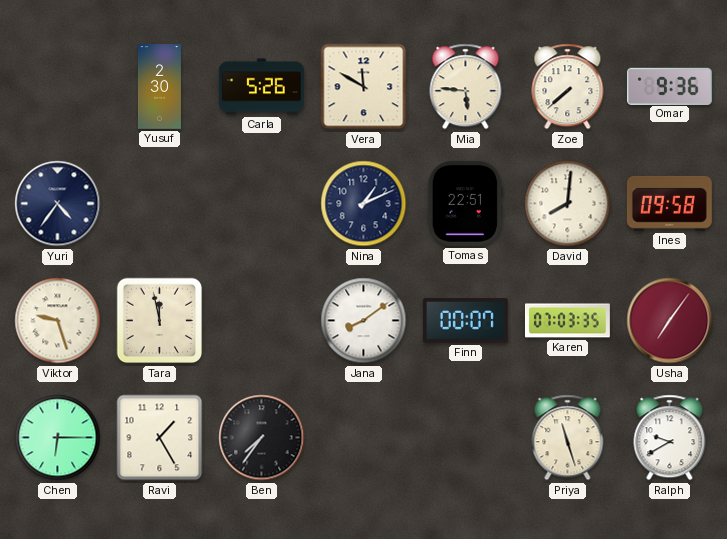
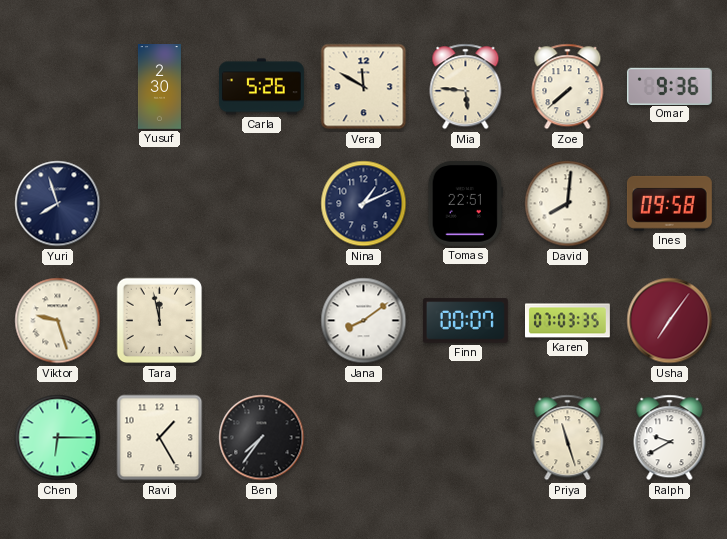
Yuri: 4:36 -> 7:57 (58, 204)
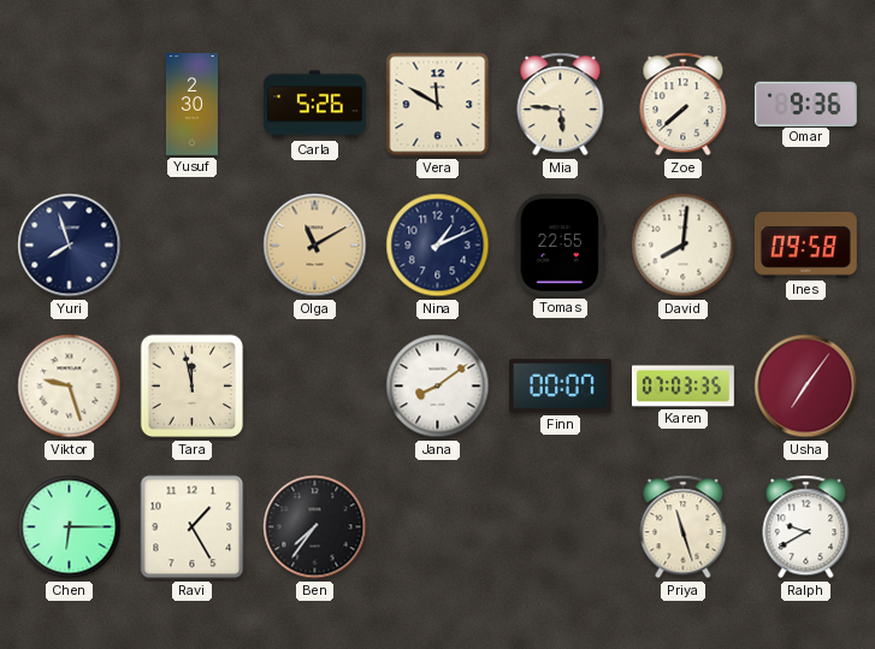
Olga: none -> 11:10 (315, 246)
Tomas: 22:51 -> 22:55 (560, 244)
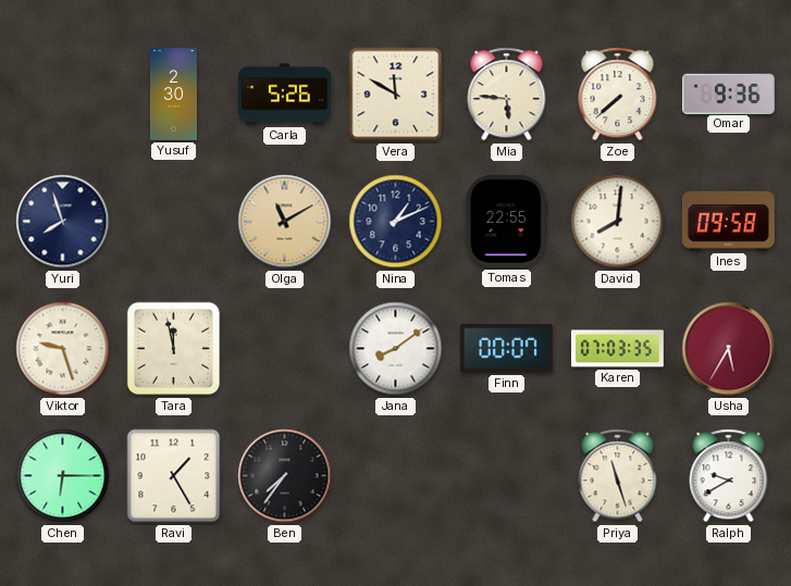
Usha: 7:06 -> 5:35 (729, 349)
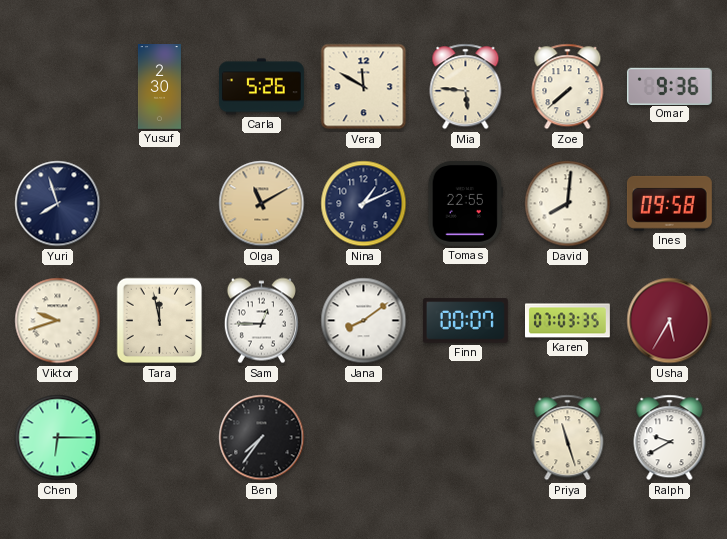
Viktor: 9:27 -> 9:42 (58, 321)
Sam: none -> 12:45 (261, 321)
Ravi: 1:25 -> none (174, 476)
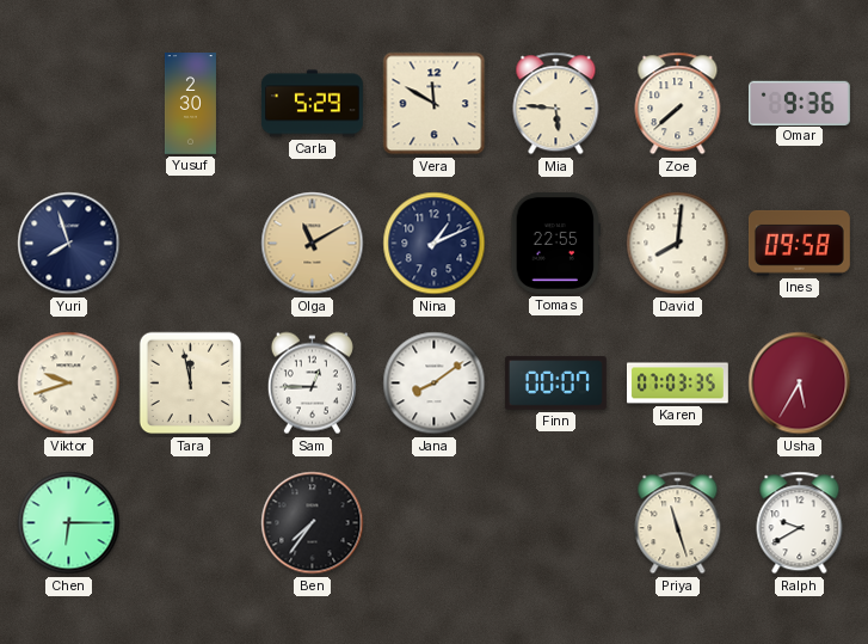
Carla: 5:26 -> 5:29 (312, 104)
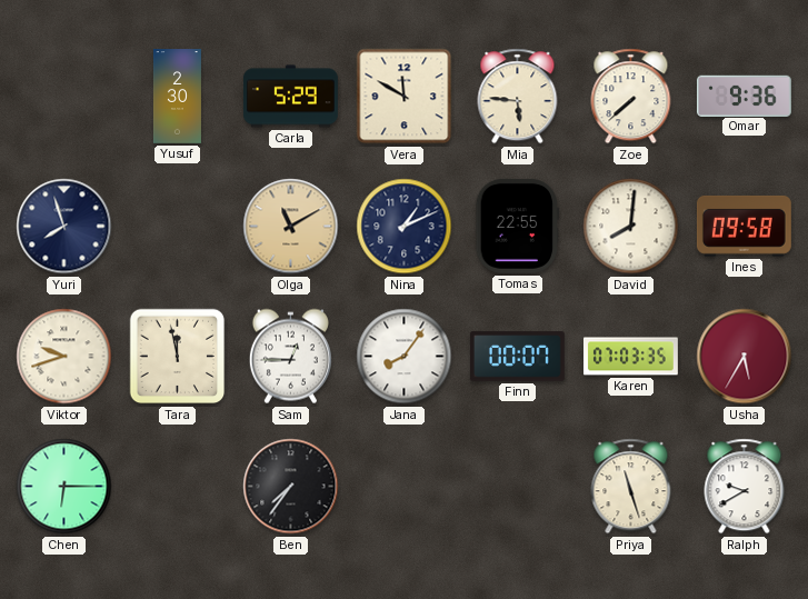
Jana: 8:09 -> 8:06 (405, 357)
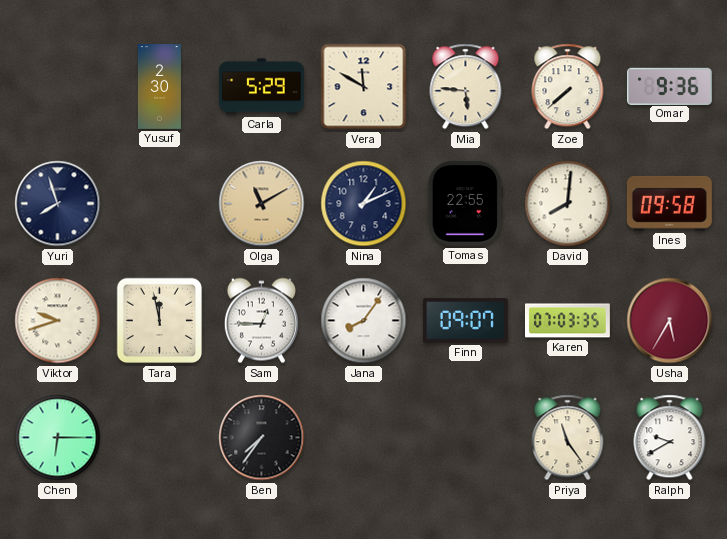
Finn: 00:07 -> 09:07 (465, 321)
Priya: 11:27 -> 11:24 (568, 438)
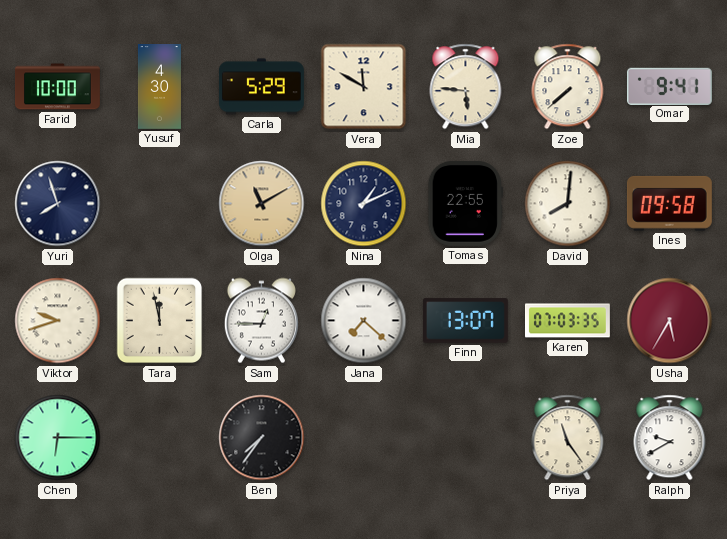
Farid: none -> 10:00 (57, 87)
Yusuf: 2:30 -> 4:30 (159, 87)
Omar: 9:36 -> 9:41 (669, 86)
Jana: 8:06 -> 7:22 (364, 321)
Finn: 09:07 -> 13:07 (465, 321)
